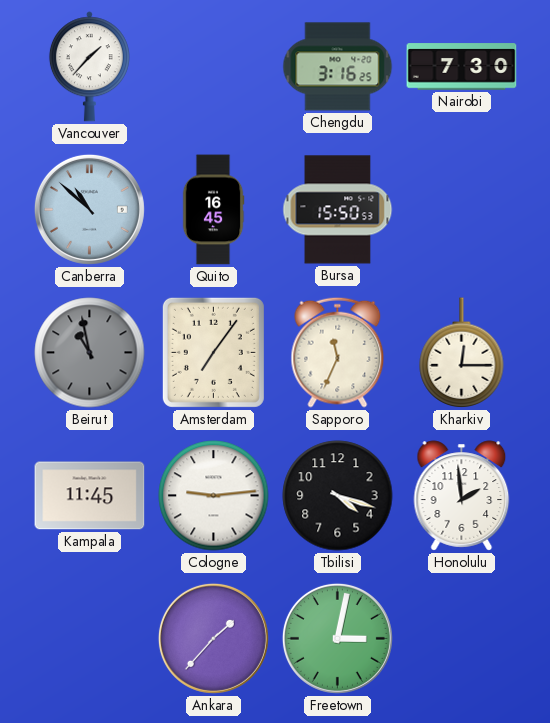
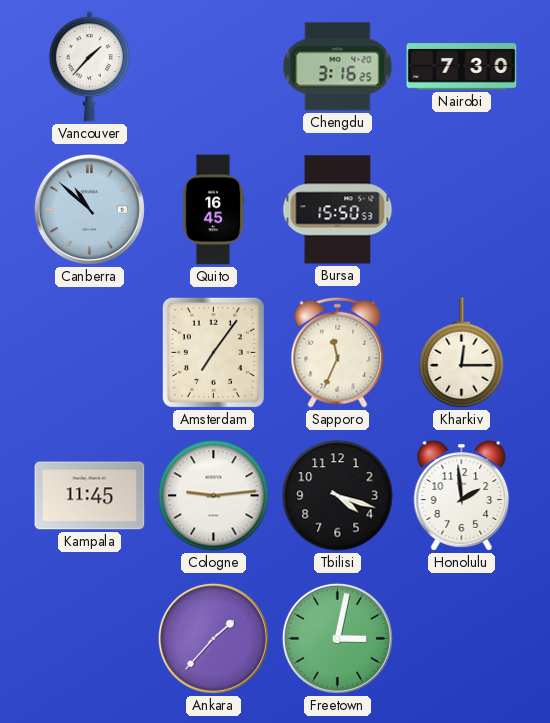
Beirut: 10:58 -> none (90, 353)
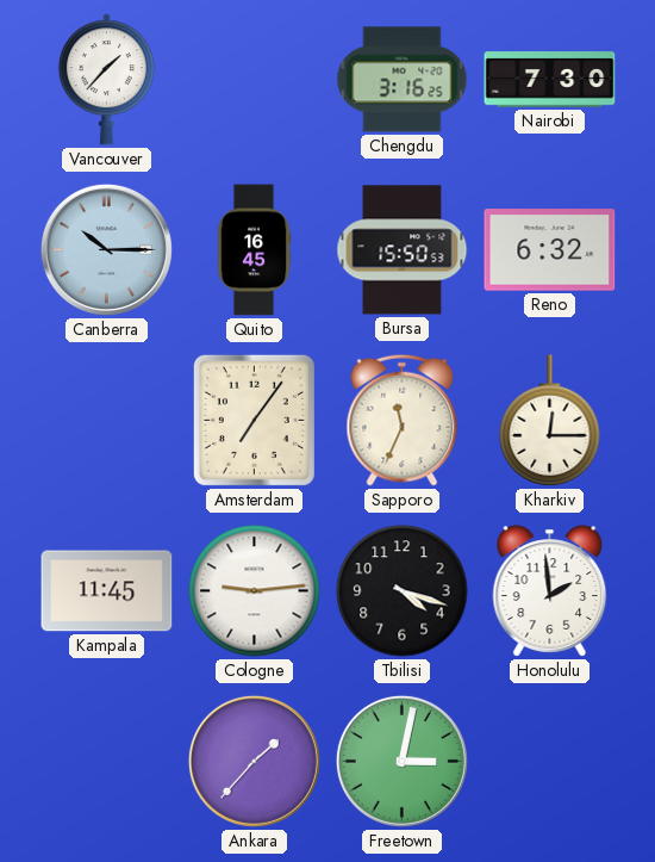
Canberra: 10:52 -> 10:15 (106, 249)
Reno: none -> 6:32 (550, 250)
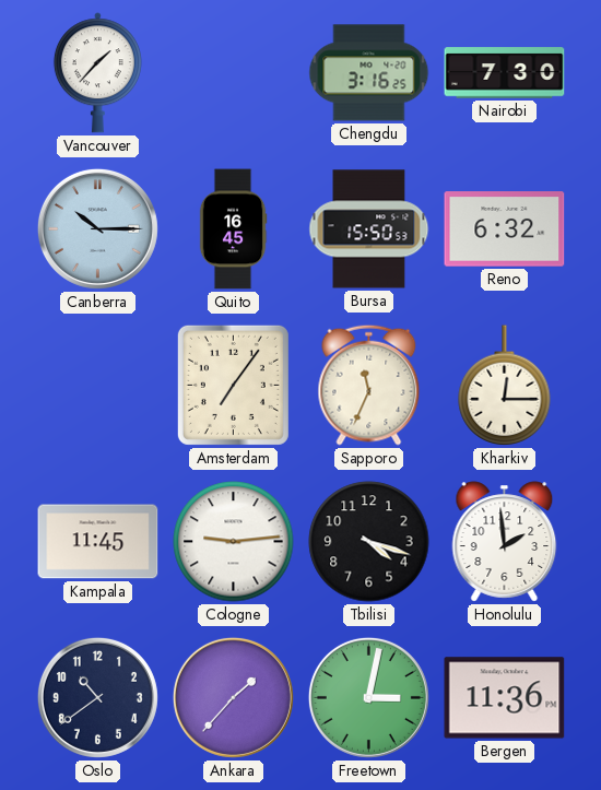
Oslo: none -> 10:39 (97, 697)
Bergen: none -> 11:36 (505, 698)
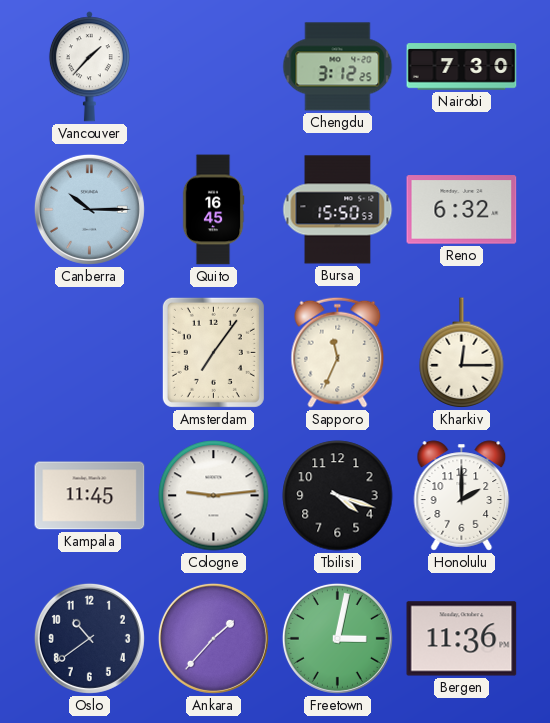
Chengdu: 3:16 -> 3:12 (338, 67)
Honolulu: 1:59 -> 2:00 (462, 496)
